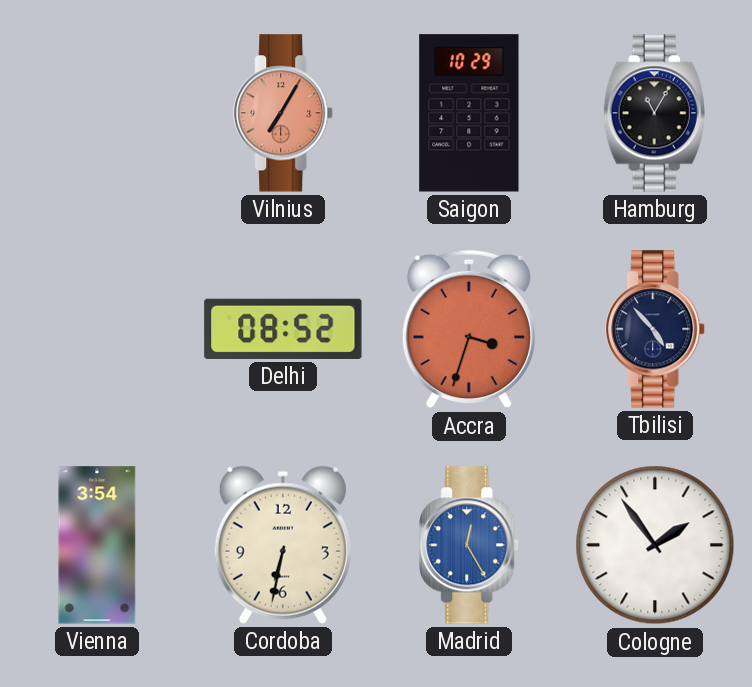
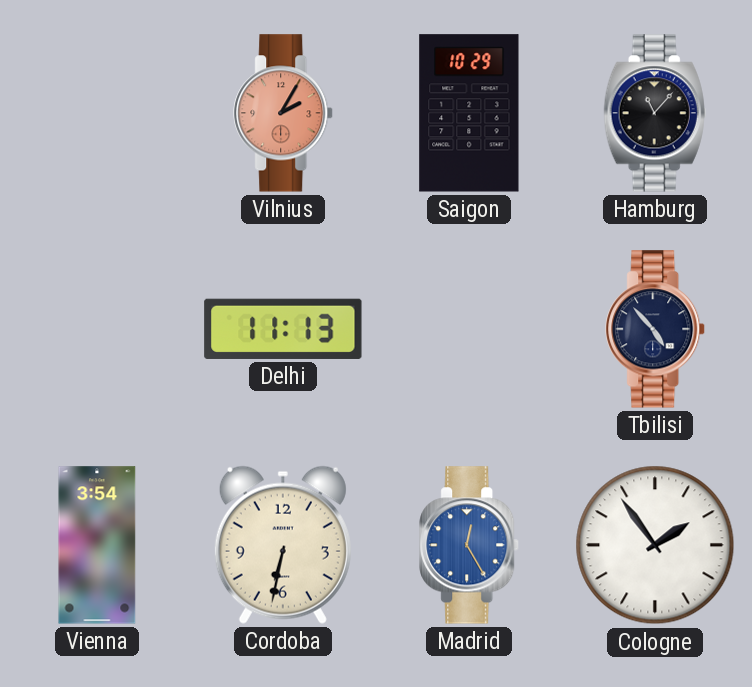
Vilnius: 7:05 -> 2:05 (284, 113)
Hamburg: 11:05 -> 11:07 (655, 113)
Delhi: 08:52 -> 11:13 (283, 329)
Accra: 3:33 -> none (469, 329)
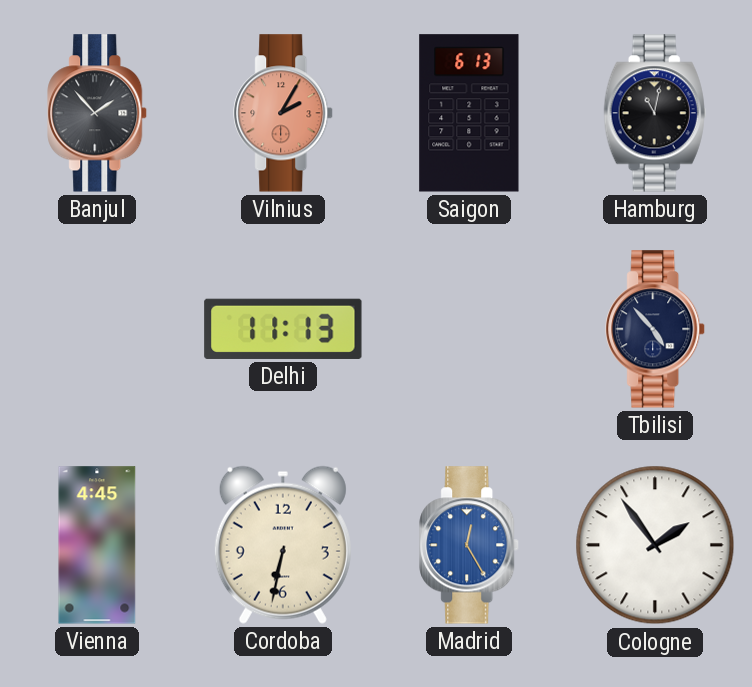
Banjul: none -> 1:53 (98, 113)
Saigon: 10:29 -> 6:13 (469, 113)
Hamburg: 11:07 -> 11:02 (655, 113)
Vienna: 3:54 -> 4:45 (97, 545)
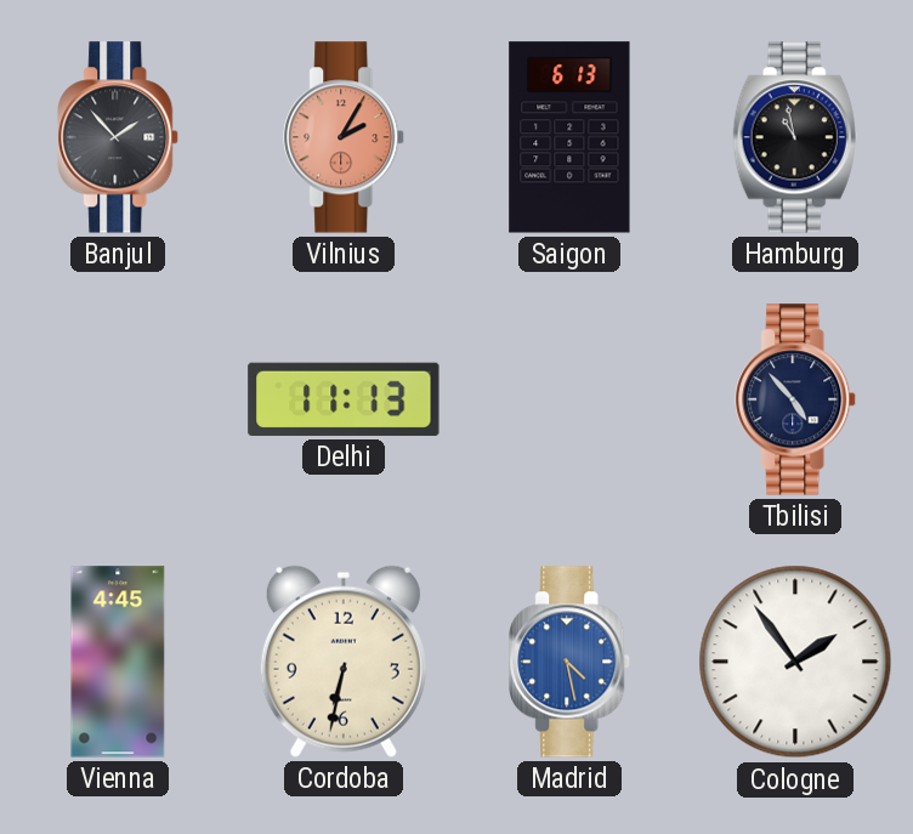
Hamburg: 11:02 -> 10:58 (795, 137)
Madrid: 12:25 -> 4:28 (571, 662)
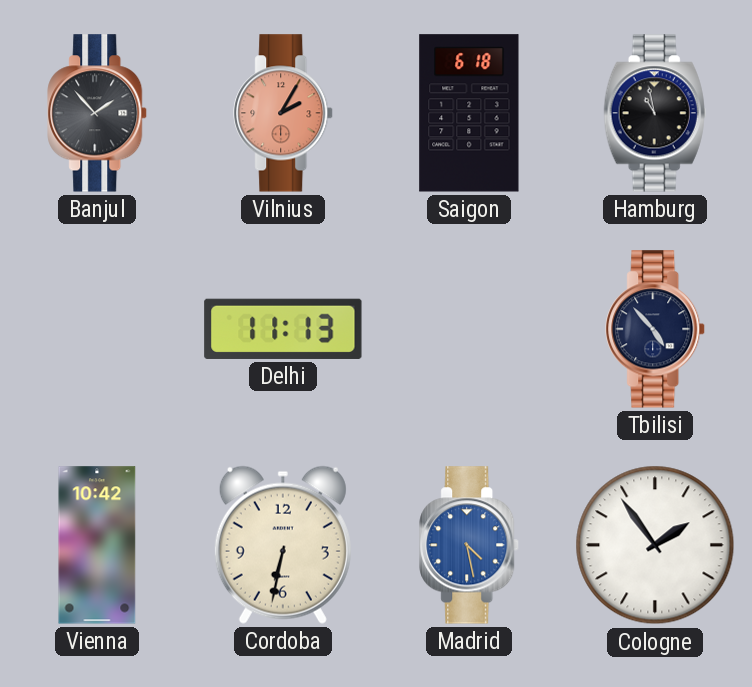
Saigon: 6:13 -> 6:18 (469, 113)
Vienna: 4:45 -> 10:42 (97, 545)
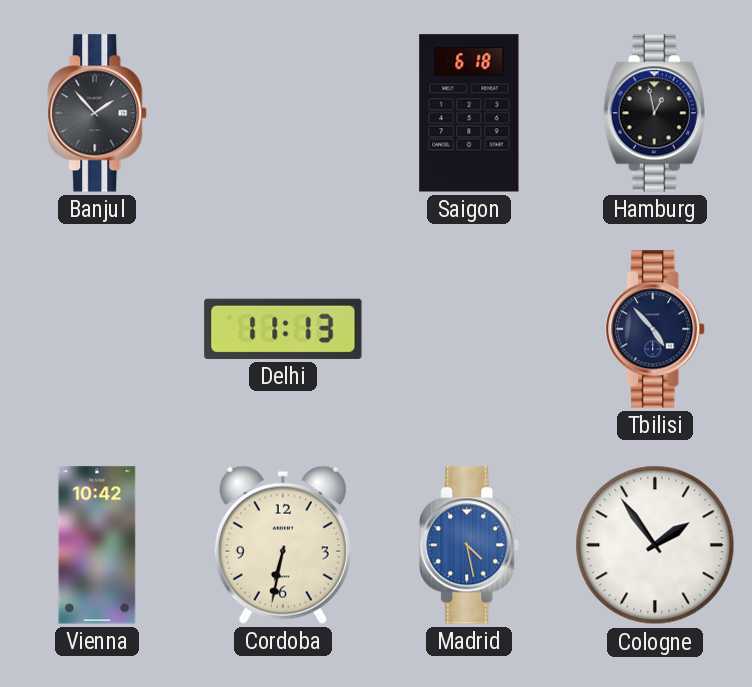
Vilnius: 2:05 -> none (284, 113)
Hamburg: 10:58 -> 12:58 (655, 113)
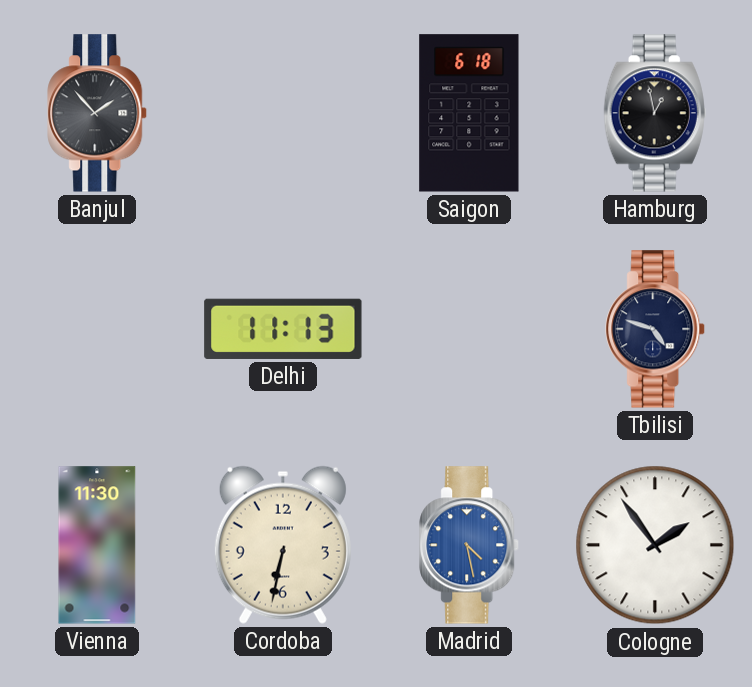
Tbilisi: 4:53 -> 4:48 (656, 329)
Vienna: 10:42 -> 11:30 (97, 545)
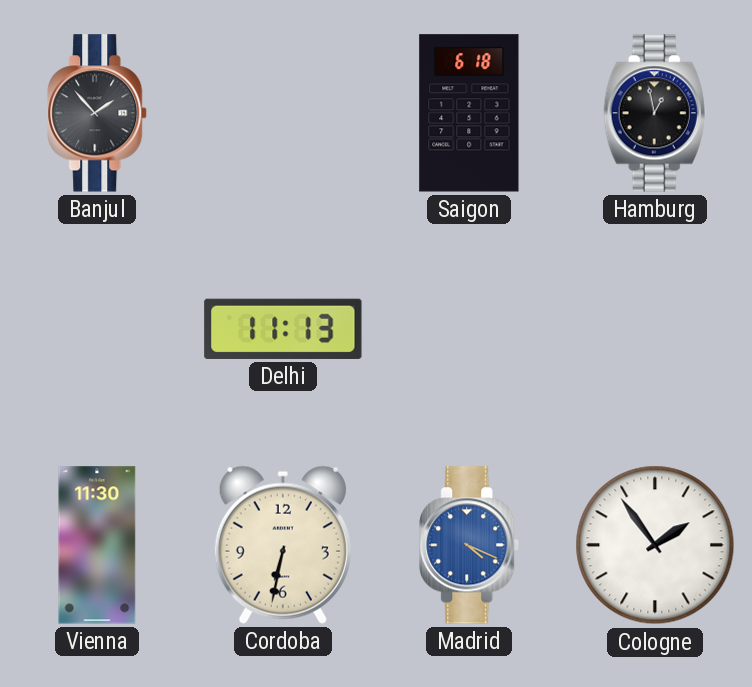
Tbilisi: 4:48 -> none (656, 329)
Madrid: 4:28 -> 4:19 (470, 545)
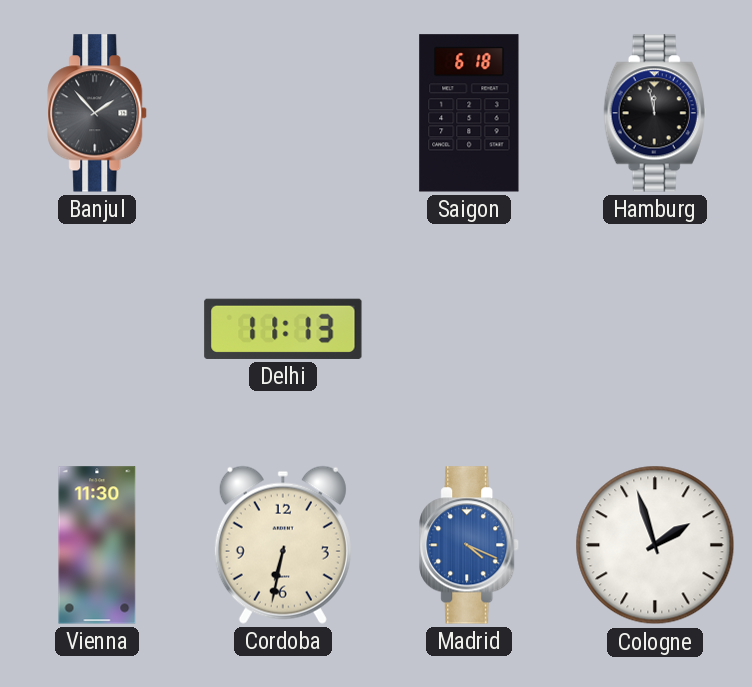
Hamburg: 12:58 -> 11:58 (655, 113)
Cologne: 1:54 -> 1:57 (655, 545)
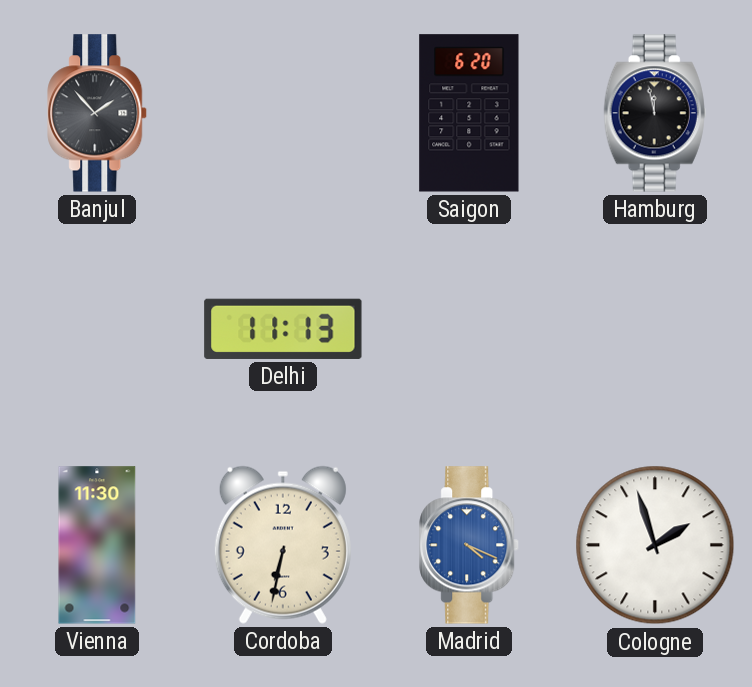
Saigon: 6:18 -> 6:20 (469, 113)
